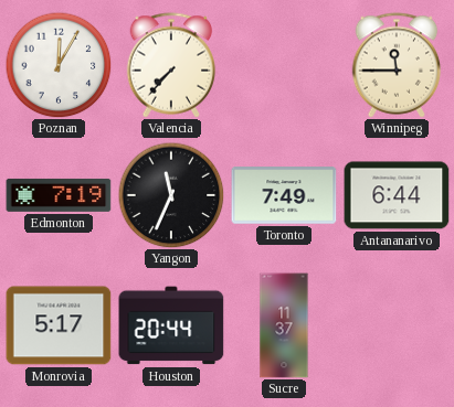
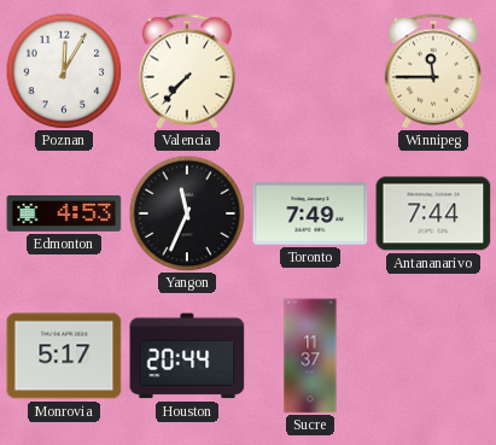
Edmonton: 7:19 -> 4:53 (64, 213)
Antananarivo: 6:44 -> 7:44 (433, 213)
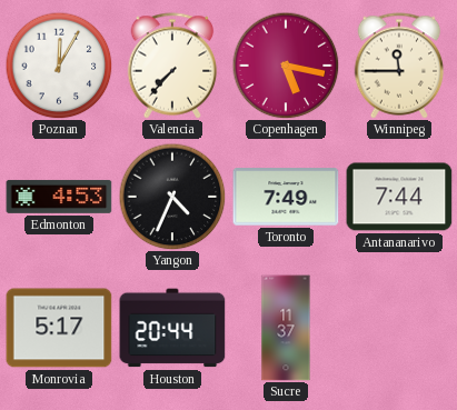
Copenhagen: none -> 5:17 (286, 66)
Yangon: 11:34 -> 4:34 (172, 197)
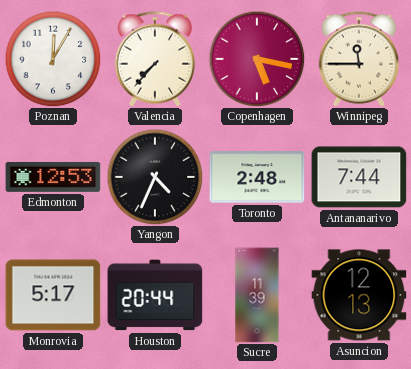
Edmonton: 4:53 -> 12:53 (53, 177)
Toronto: 7:49 -> 2:48 (257, 177)
Sucre: 11:37 -> 11:39 (257, 295)
Asuncion: none -> 12:13 (359, 295)
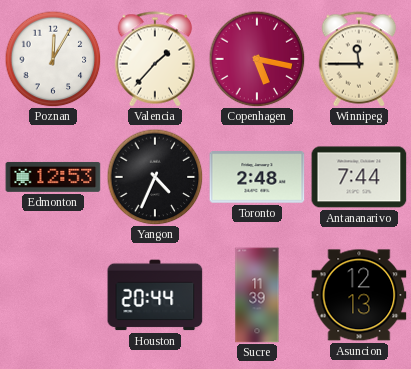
Valencia: 7:37 -> 1:37 (155, 59)
Monrovia: 5:17 -> none (53, 295)
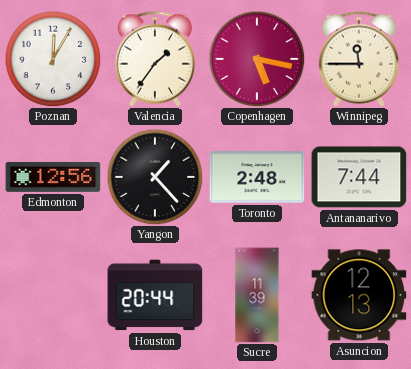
Valencia: 1:37 -> 1:36 (155, 59)
Edmonton: 12:53 -> 12:56 (53, 177)
Yangon: 4:34 -> 1:23 (155, 177)
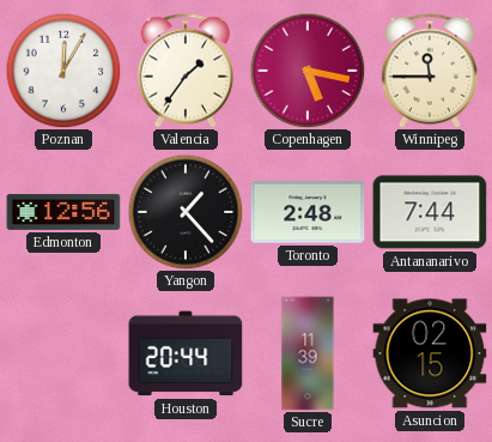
Asuncion: 12:13 -> 02:15 (430, 353)
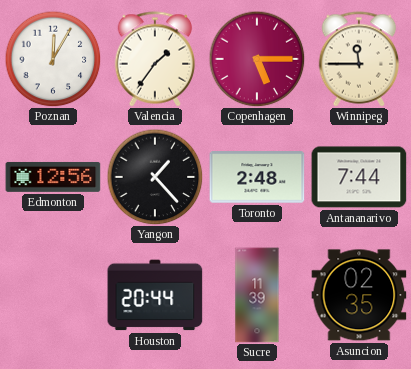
Copenhagen: 5:17 -> 5:15 (257, 59)
Asuncion: 02:15 -> 02:35 (359, 295)
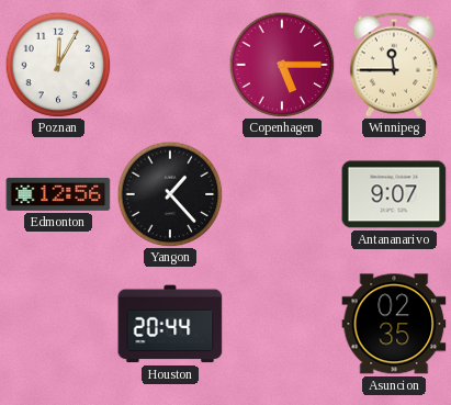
Valencia: 1:36 -> none (155, 59)
Toronto: 2:48 -> none (257, 177)
Antananarivo: 7:44 -> 9:07 (394, 194)
Sucre: 11:39 -> none (257, 295)
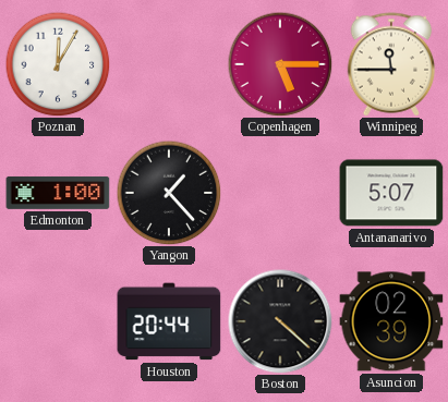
Edmonton: 12:56 -> 1:00 (58, 193)
Antananarivo: 9:07 -> 5:07 (391, 193)
Boston: none -> 4:22 (280, 321)
Asuncion: 02:35 -> 02:39 (391, 321)
